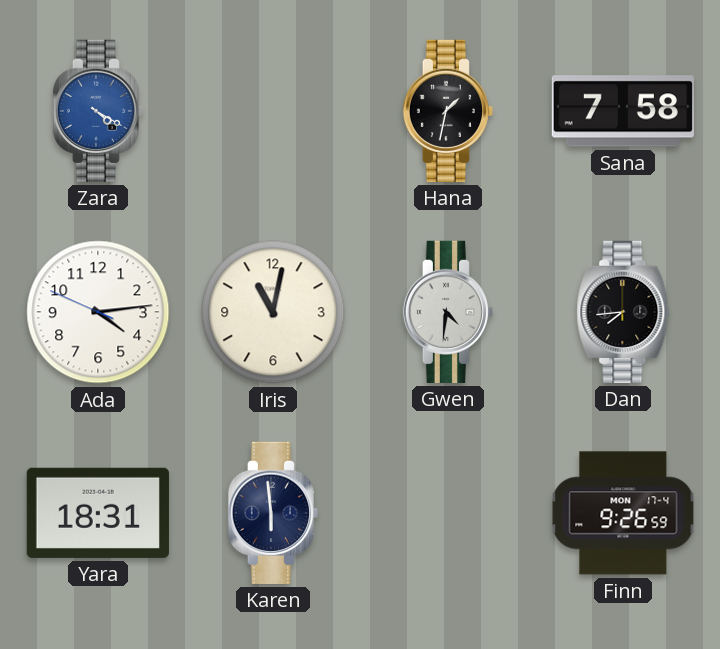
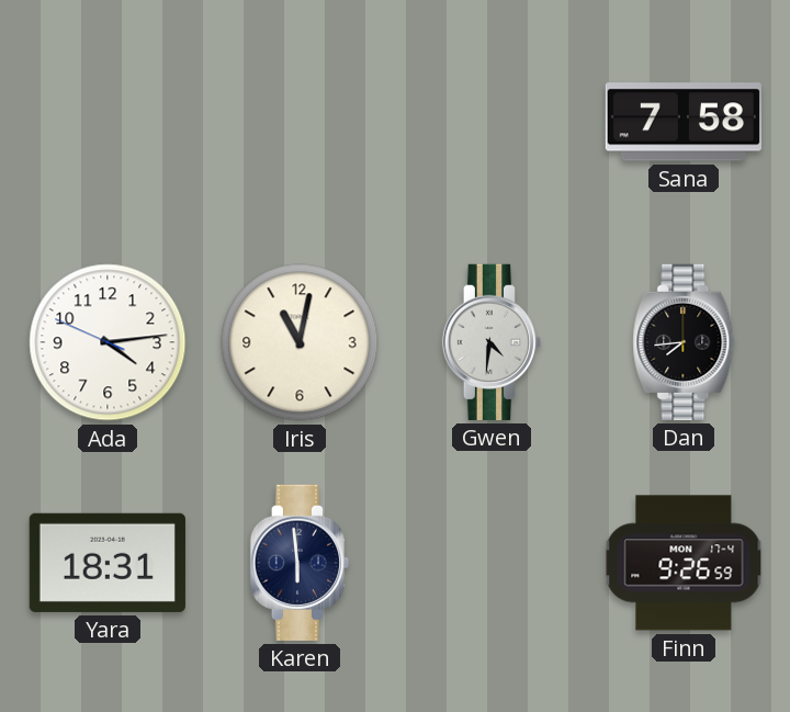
Zara: 4:20 -> none (97, 111)
Hana: 1:32 -> none (447, 111)
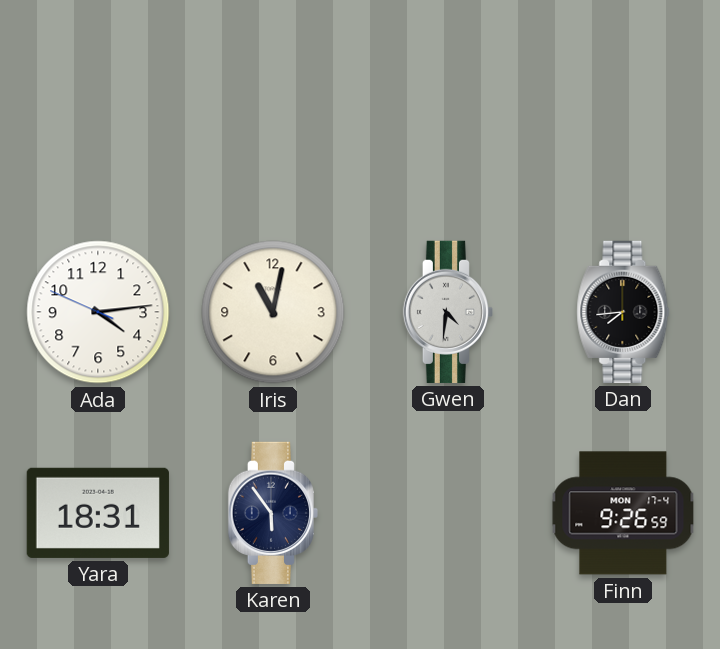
Sana: 7:58 -> none (684, 122)
Karen: 5:59 -> 5:54 (272, 513)
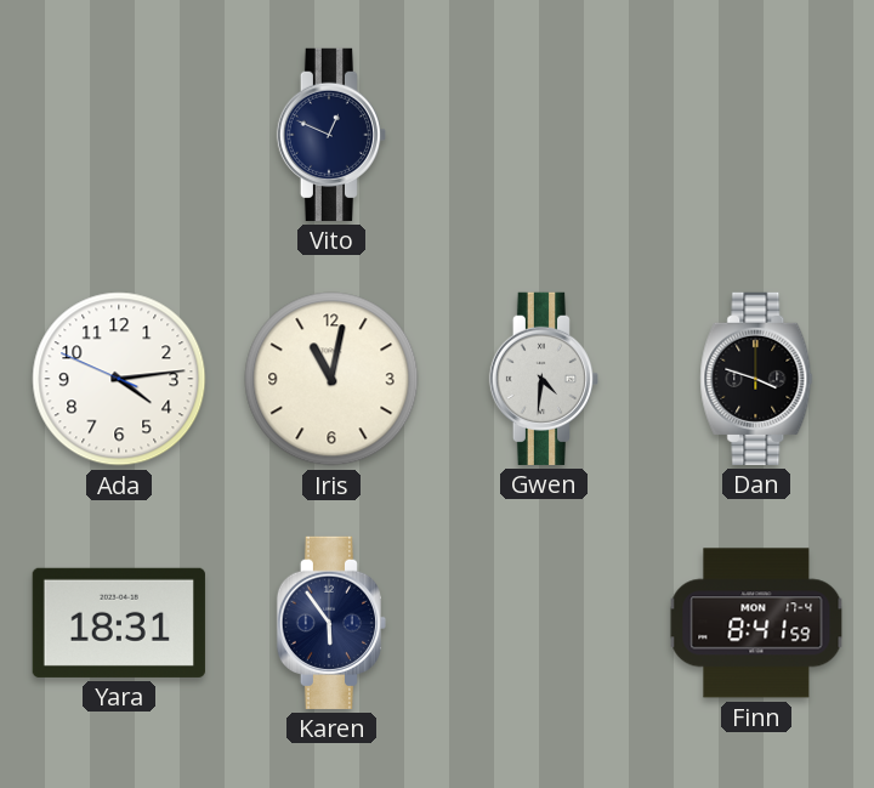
Vito: none -> 12:49 (330, 135)
Dan: 7:44 -> 3:48 (756, 379)
Finn: 9:26 -> 8:41 (756, 623)
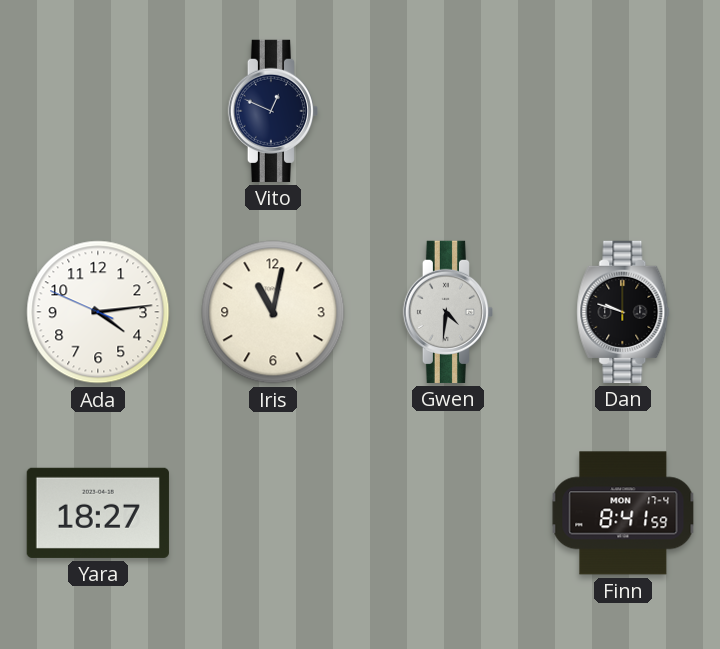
Dan: 3:48 -> 9:48 (623, 312)
Yara: 18:31 -> 18:27 (98, 513)
Karen: 5:54 -> none (330, 623)
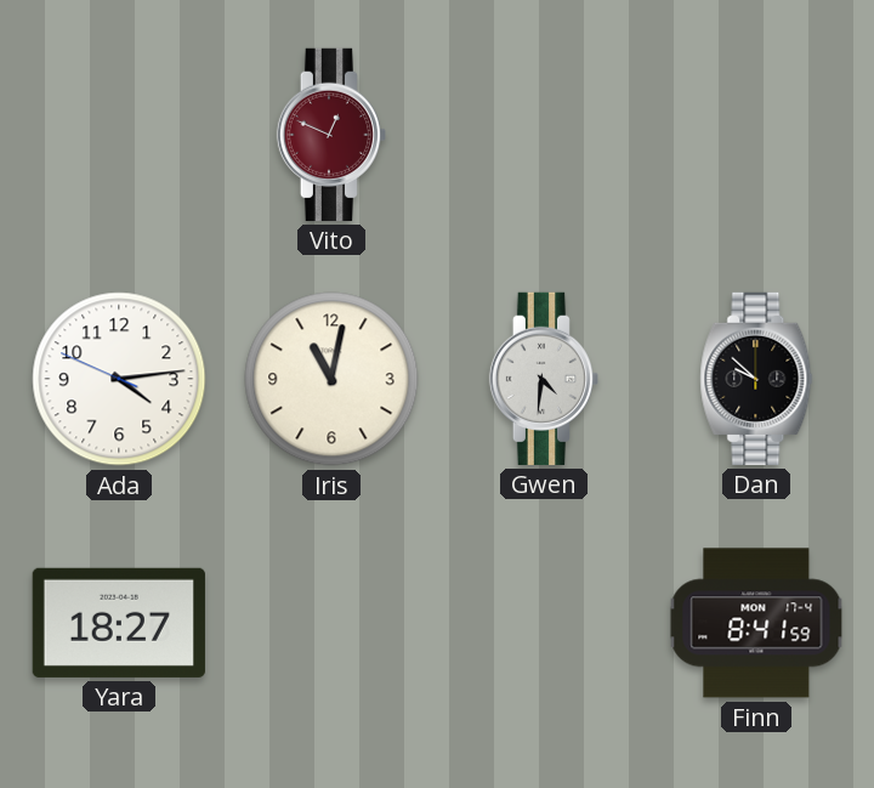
Vito dial: navy -> burgundy (330, 135)
Dan: 9:48 -> 9:52 (756, 379)
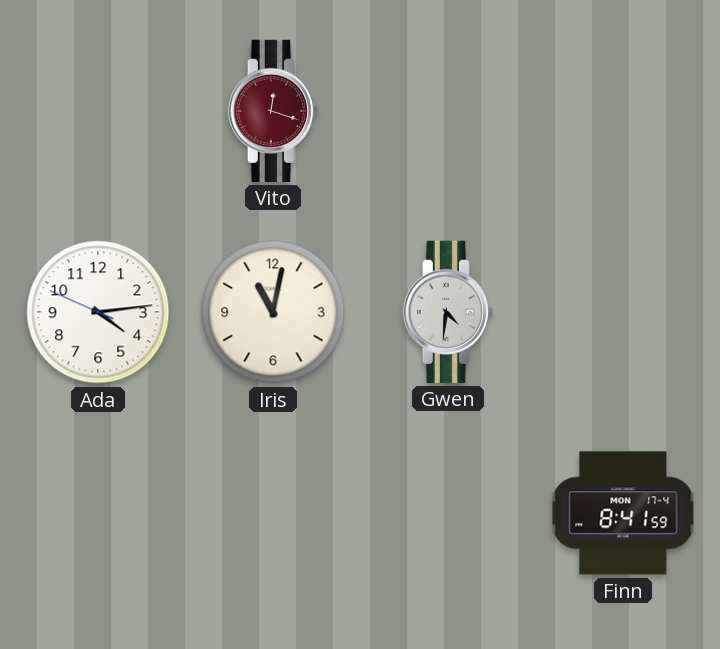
Vito: 12:49 -> 12:18 (272, 111)
Dan: 9:52 -> none (756, 379)
Yara: 18:27 -> none (119, 623)
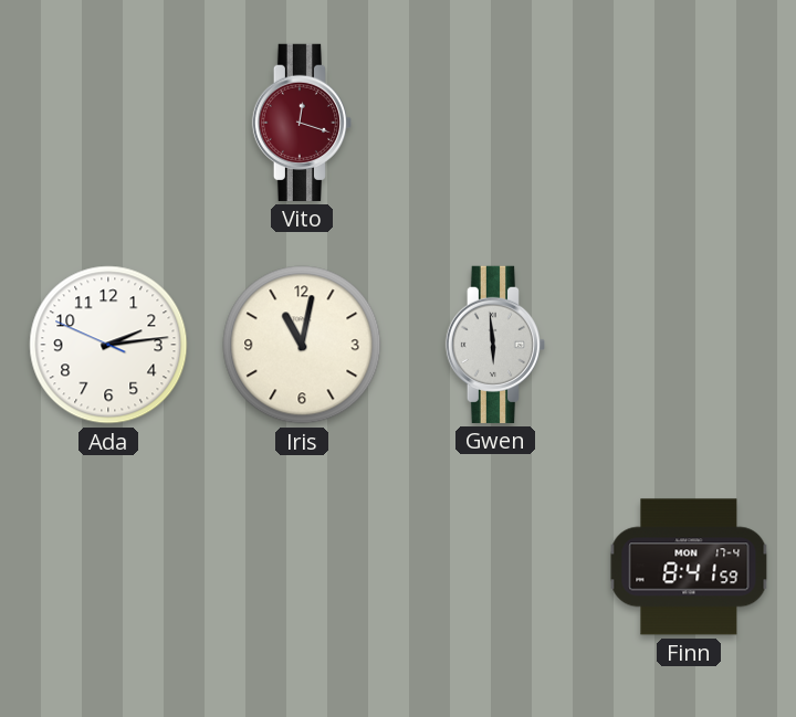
Ada: 4:13 -> 2:13 (108, 345)
Gwen: 4:31 -> 5:59 (494, 345)
